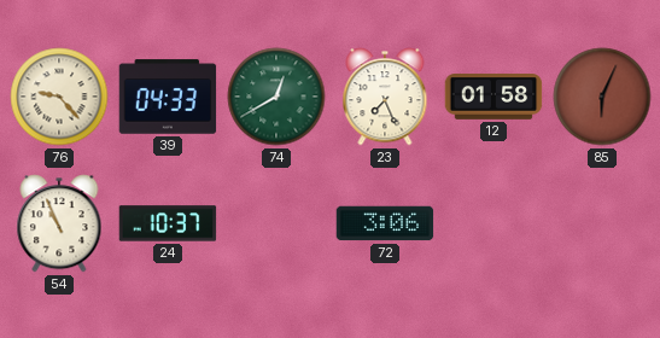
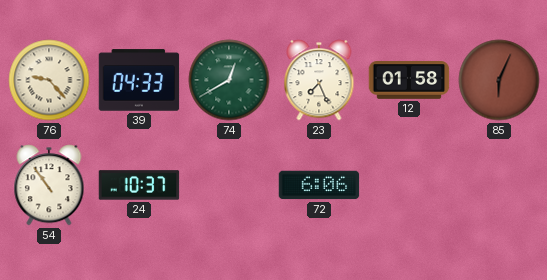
54: 10:56 -> 10:54 (49, 185)
72: 3:06 -> 6:06 (319, 185)
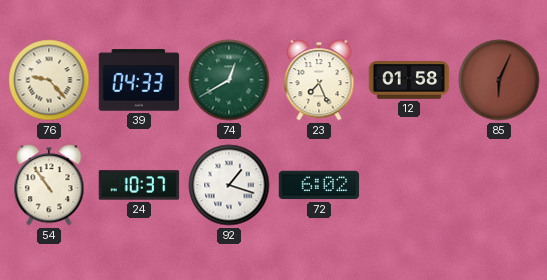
92: none -> 1:18 (229, 185)
72: 6:06 -> 6:02 (319, 185)
